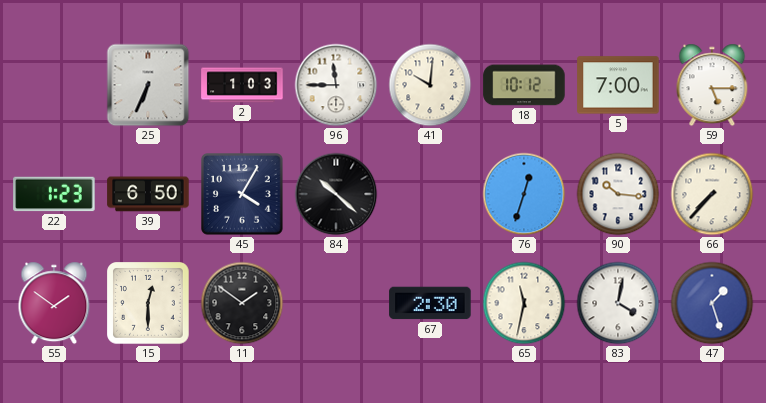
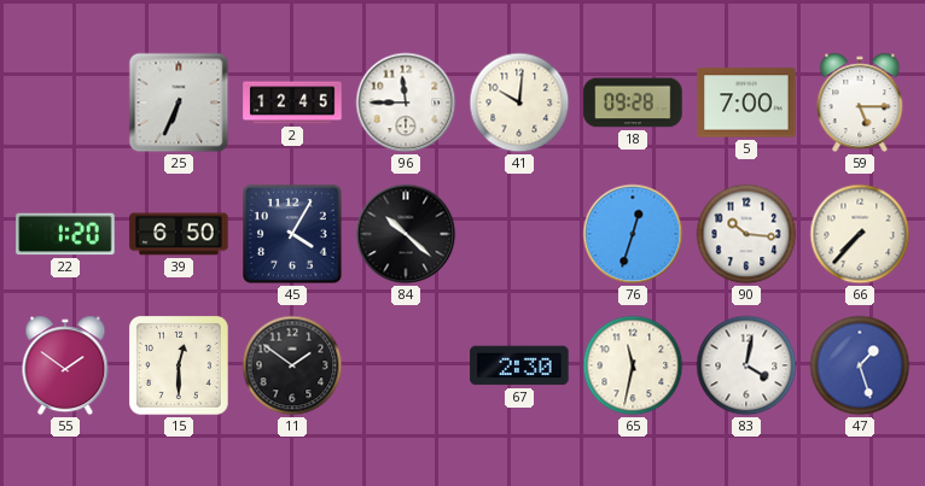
2: 1:03 -> 12:45 (292, 103)
18: 10:12 -> 09:28 (633, 103)
22: 1:23 -> 1:20 (65, 234)
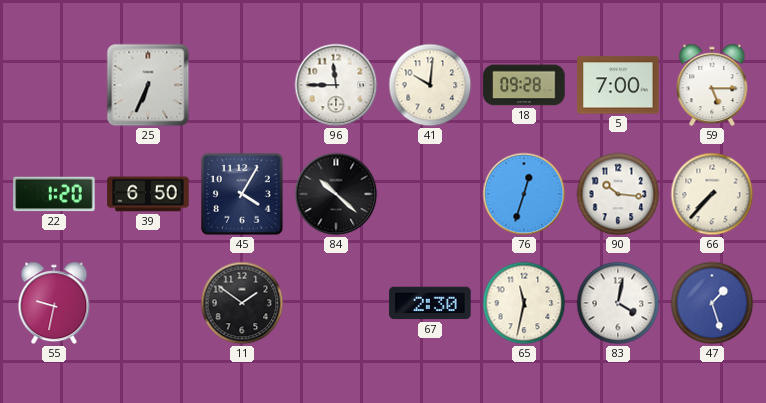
2: 12:45 -> none (292, 103)
55: 1:51 -> 9:32 (54, 303)
15: 12:30 -> none (180, 367)
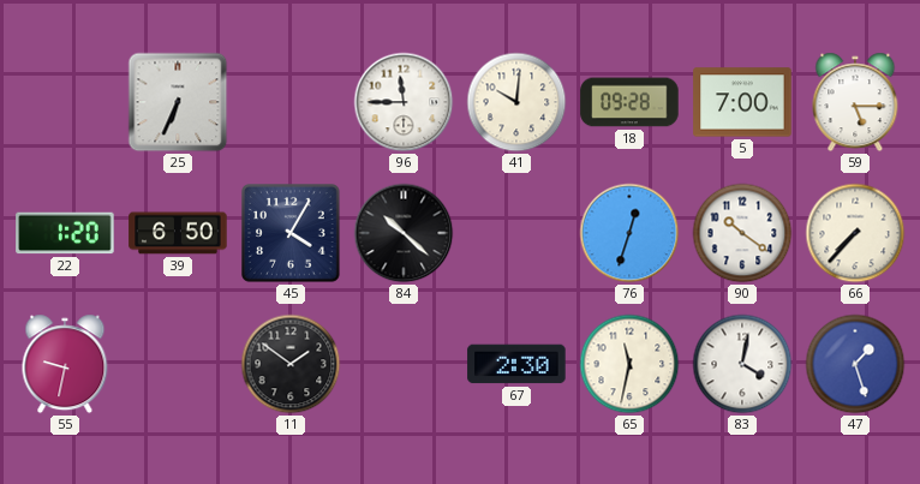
90: 10:16 -> 10:21 (742, 233)
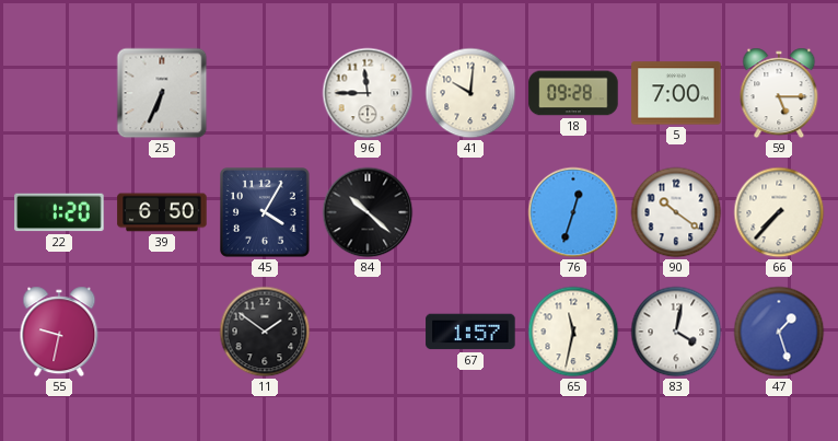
67: 2:30 -> 1:57 (470, 332)
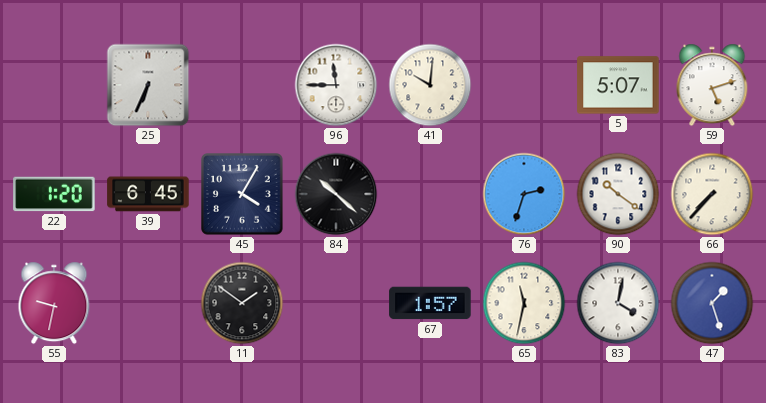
18: 09:28 -> none (573, 93)
5: 7:00 -> 5:07 (618, 85)
59: 5:15 -> 5:12 (712, 85)
39: 6:50 -> 6:45 (148, 194)
76: 12:33 -> 2:33 (524, 194)
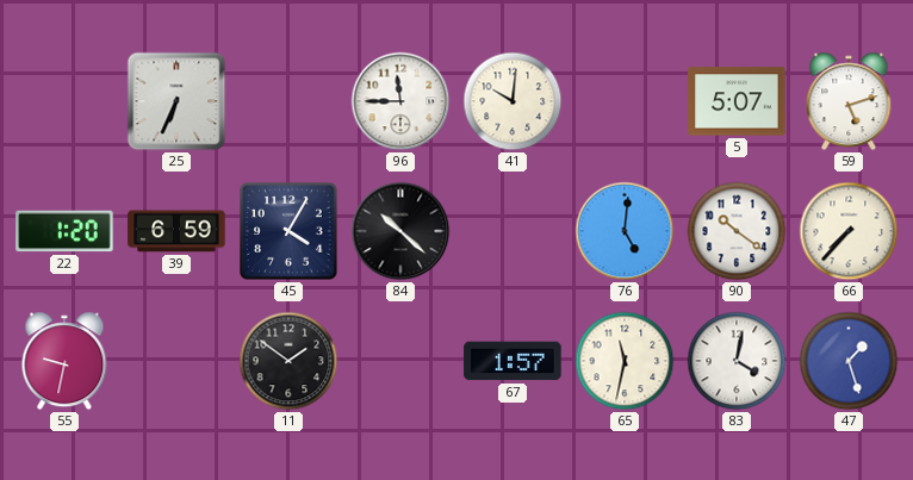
39: 6:45 -> 6:59 (176, 231)
76: 2:33 -> 5:01 (625, 231)
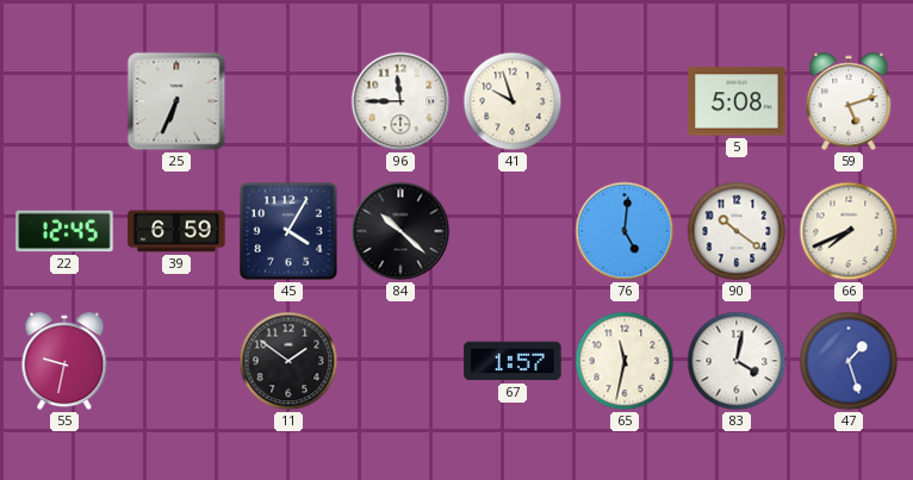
41: 10:01 -> 9:57 (513, 101)
5: 5:07 -> 5:08 (737, 101)
22: 1:20 -> 12:45 (64, 231)
66: 7:37 -> 7:41 (849, 231)
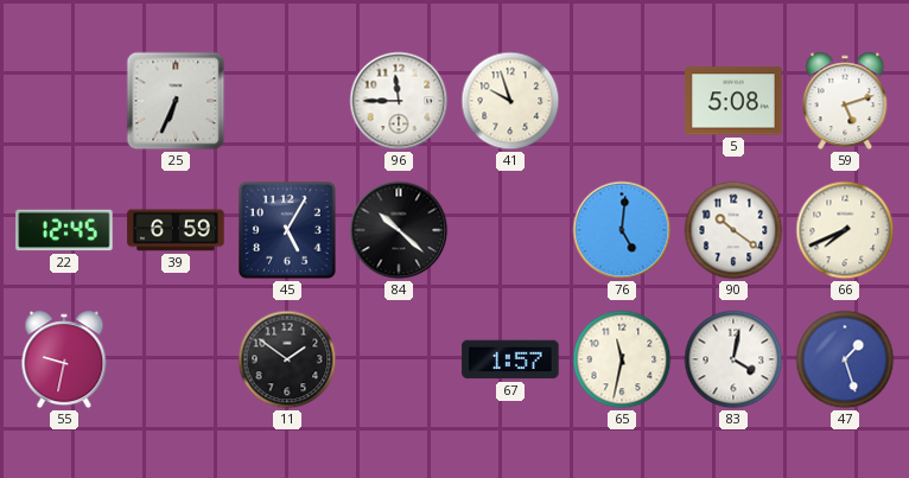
45: 4:05 -> 5:05 (288, 231)
